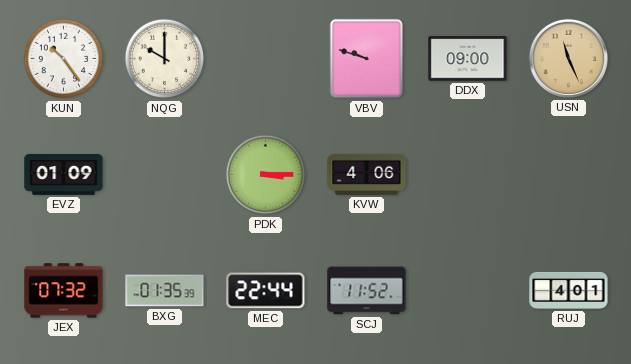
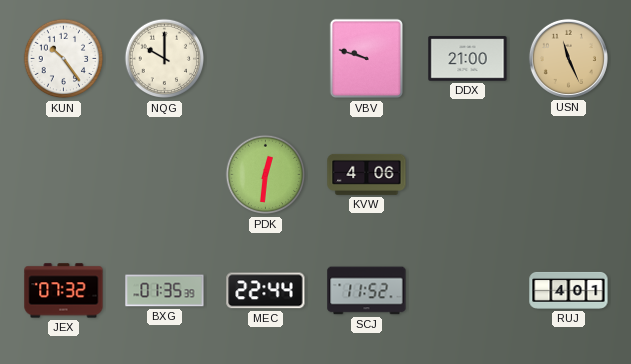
DDX: 09:00 -> 21:00 (468, 59)
EVZ: 01:09 -> none (64, 175)
PDK: 3:15 -> 12:31 (266, 175)
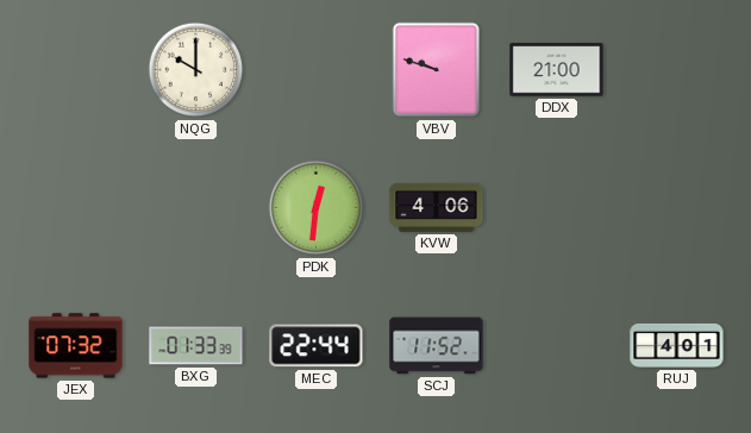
KUN: 10:24 -> none (64, 59)
USN: 11:26 -> none (568, 58)
BXG: 01:35 -> 01:33 (196, 346)
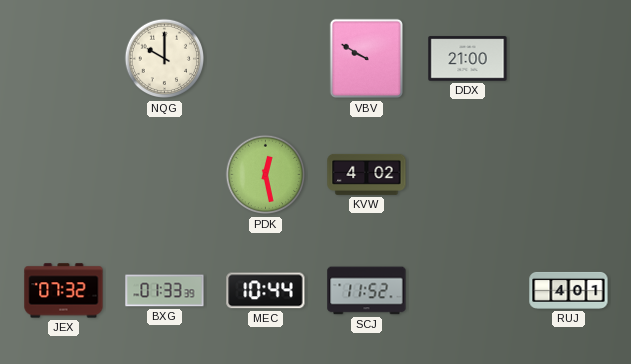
VBV: 9:48 -> 9:50 (367, 59)
PDK: 12:31 -> 12:28 (266, 175)
KVW: 4:06 -> 4:02 (367, 174)
MEC: 22:44 -> 10:44 (266, 291)
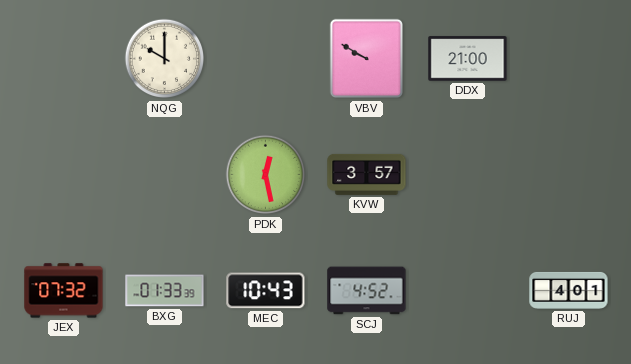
KVW: 4:02 -> 3:57 (367, 174)
MEC: 10:44 -> 10:43 (266, 291)
SCJ: 11:52 -> 4:52 (367, 291)
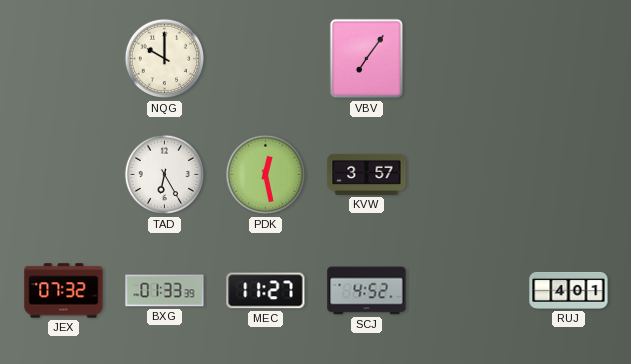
VBV: 9:50 -> 7:06 (367, 59)
DDX: 21:00 -> none (468, 59)
TAD: none -> 6:25 (165, 175)
MEC: 10:43 -> 11:27 (266, 291)
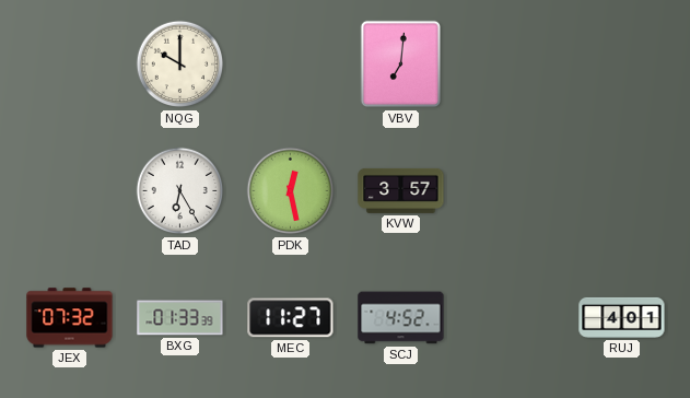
VBV: 7:06 -> 7:01 (401, 65)
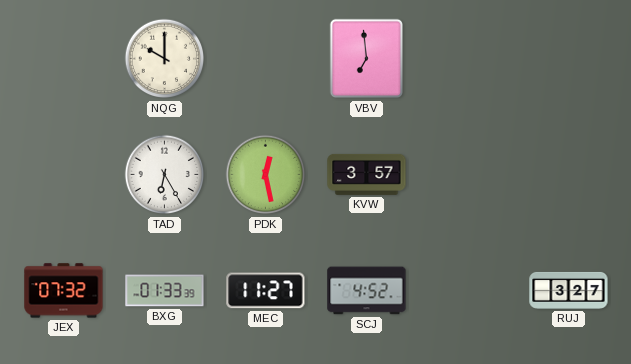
VBV: 7:01 -> 6:59 (367, 59)
RUJ: 4:01 -> 3:27 (569, 290)
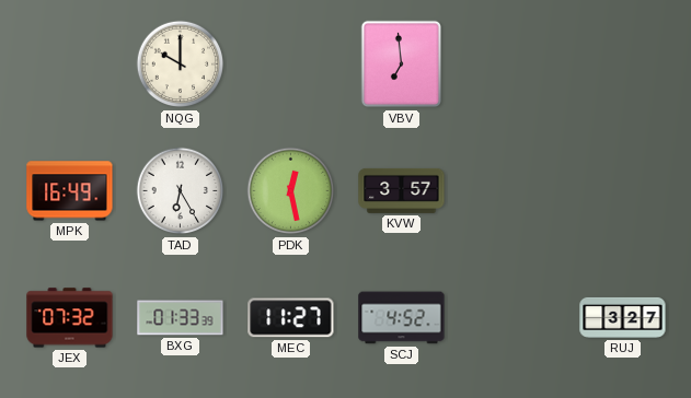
MPK: none -> 16:49 (70, 191)
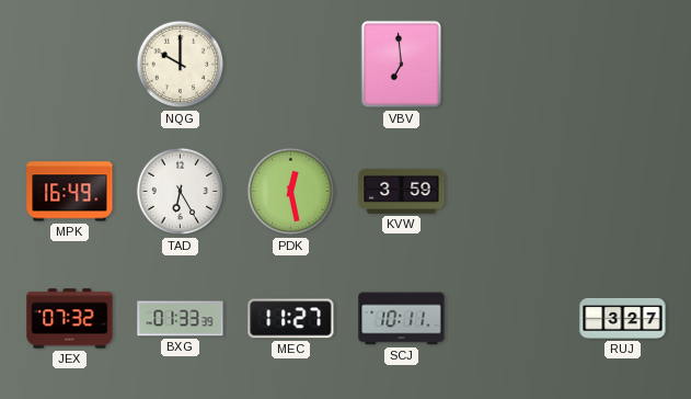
KVW: 3:57 -> 3:59 (402, 191)
SCJ: 4:52 -> 10:11 (402, 319)
